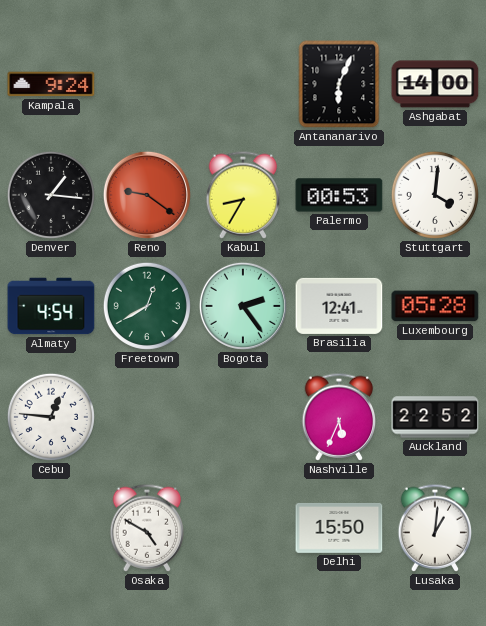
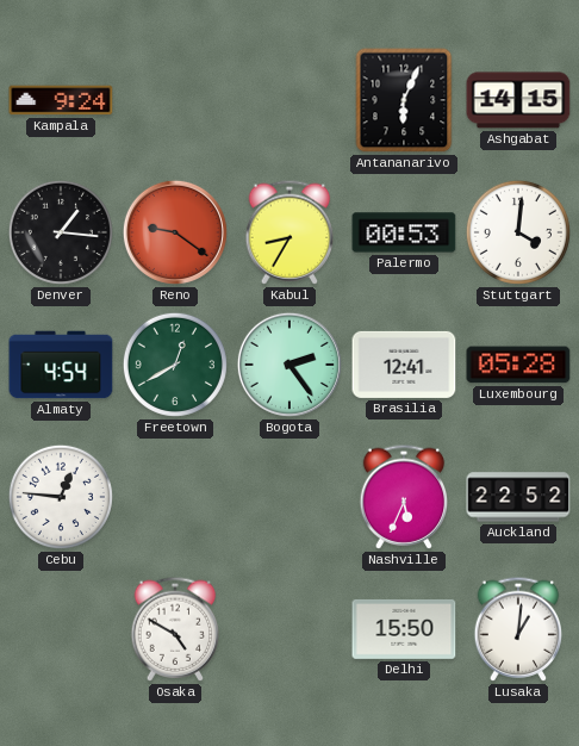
Ashgabat: 14:00 -> 14:15 (518, 100)
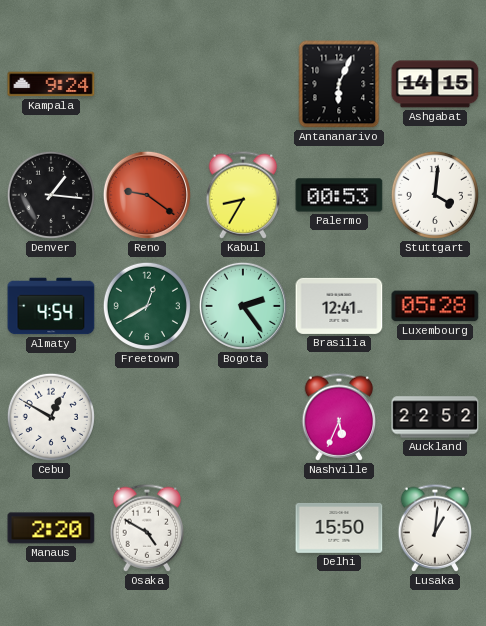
Cebu: 12:46 -> 12:50 (51, 417)
Manaus: none -> 2:20 (51, 528)
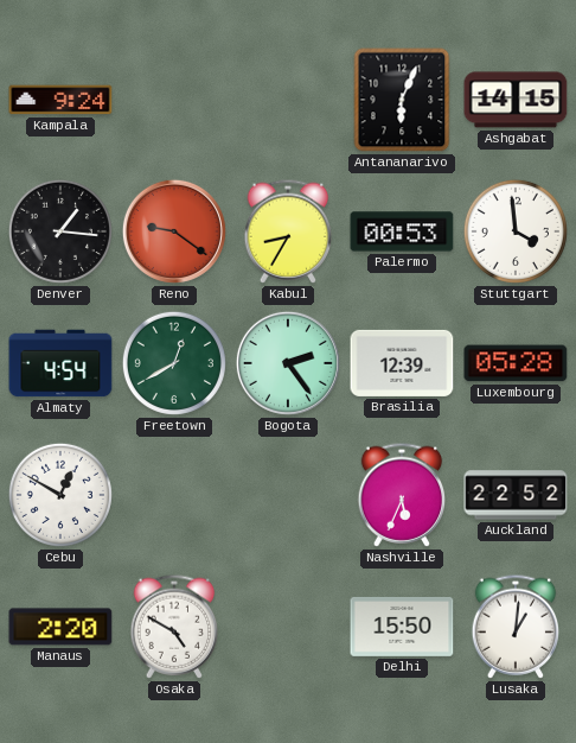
Stuttgart: 4:01 -> 3:59 (516, 231)
Brasilia: 12:41 -> 12:39 (402, 363)
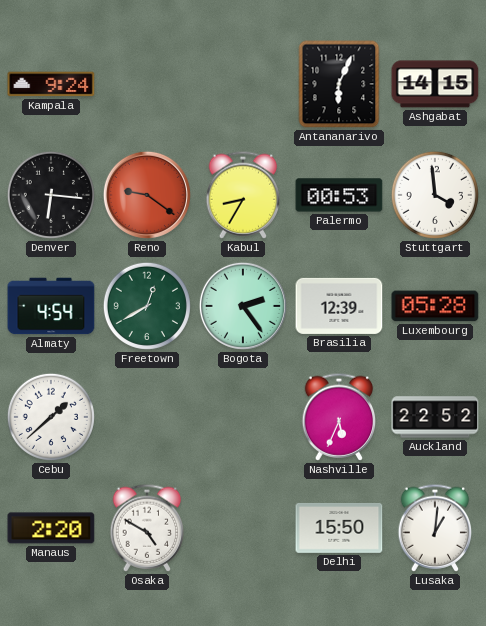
Denver: 1:16 -> 6:16 (51, 195)
Cebu: 12:50 -> 1:38 (51, 417)
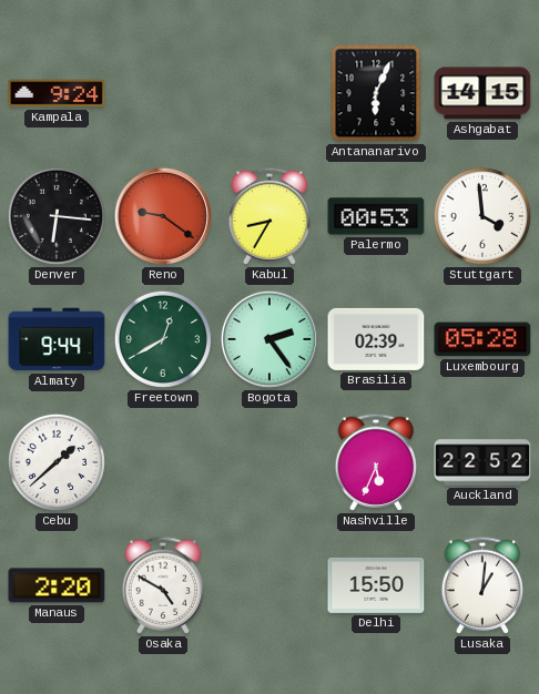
Almaty: 4:54 -> 9:44 (57, 339)
Brasilia: 12:39 -> 02:39 (376, 339)
